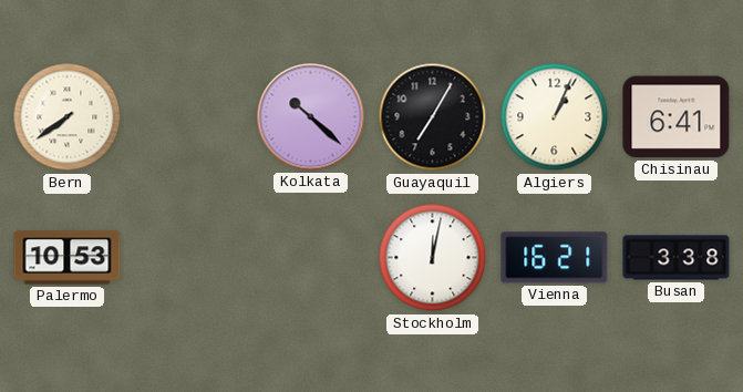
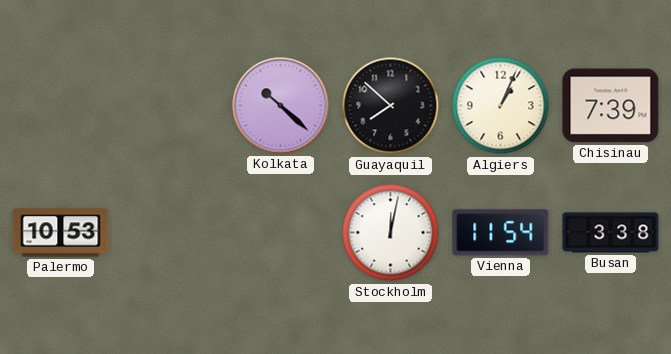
Bern: 7:39 -> none (68, 117)
Guayaquil: 7:05 -> 7:52 (391, 106)
Chisinau: 6:41 -> 7:39 (611, 106)
Vienna: 16:21 -> 11:54 (501, 233)
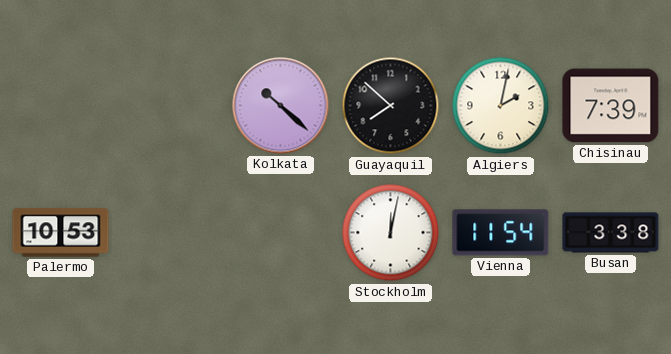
Algiers: 1:04 -> 2:02 (501, 106)
